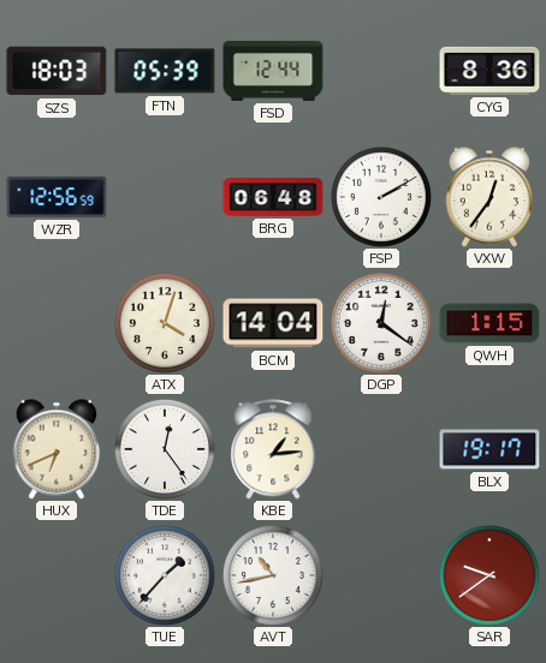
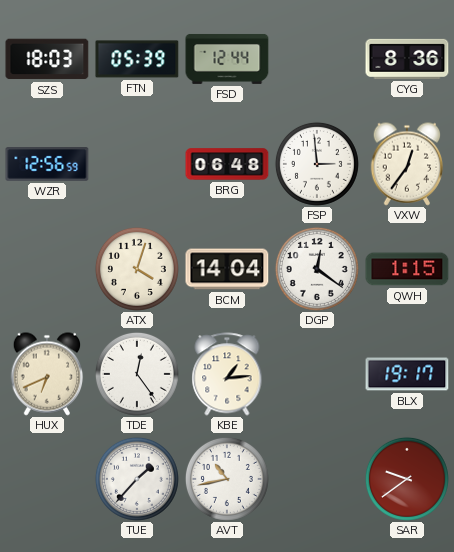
FSP: 2:10 -> 2:59 (317, 164)
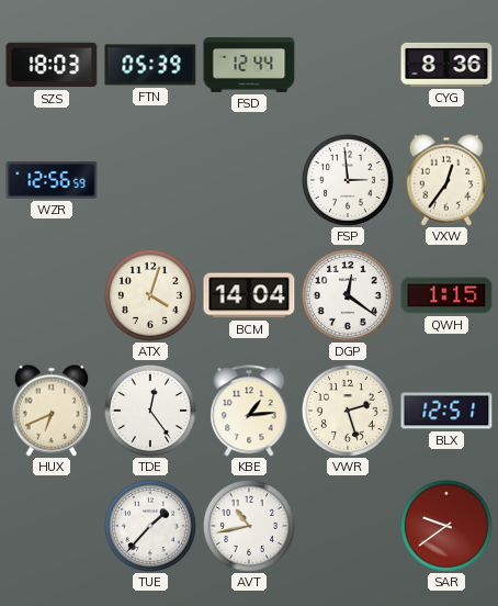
BRG: 06:48 -> none (227, 164)
VWR: none -> 2:27 (348, 411)
BLX: 19:17 -> 12:51 (446, 411)
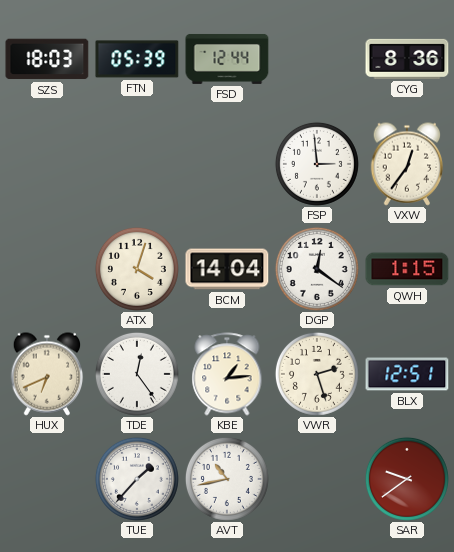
WZR: 12:56 -> none (52, 180)
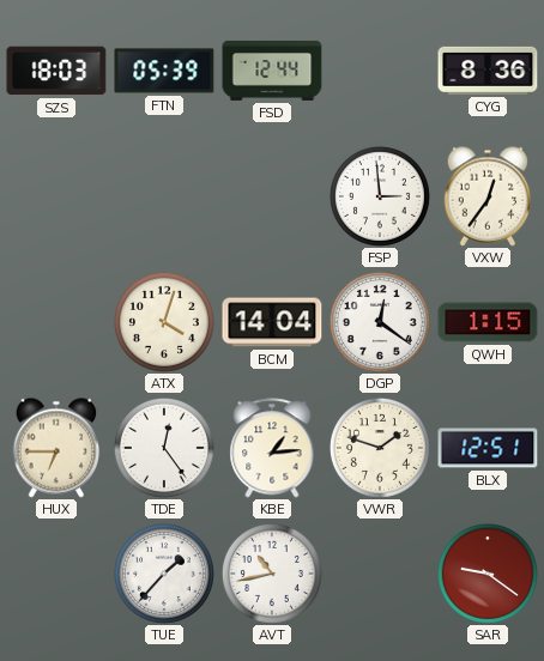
HUX: 6:41 -> 6:45 (56, 448)
VWR: 2:27 -> 1:48 (380, 448)
SAR: 9:39 -> 9:21 (488, 574)
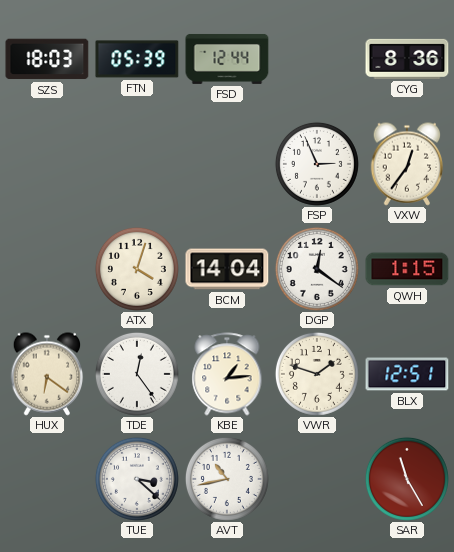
FSP: 2:59 -> 2:56 (317, 164)
HUX: 6:45 -> 6:21 (47, 374)
TUE: 1:37 -> 3:22 (137, 479)
SAR: 9:21 -> 11:25 (407, 479)
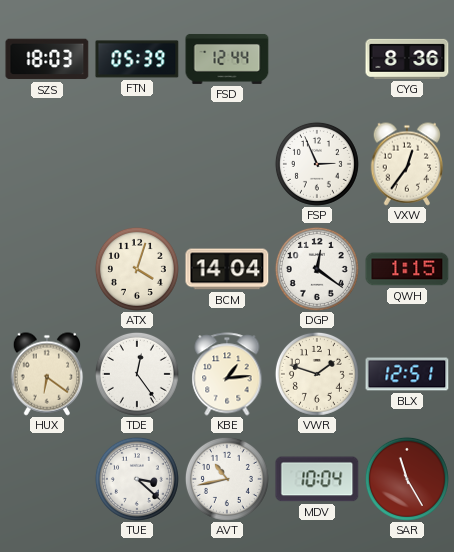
MDV: none -> 10:04 (317, 479)
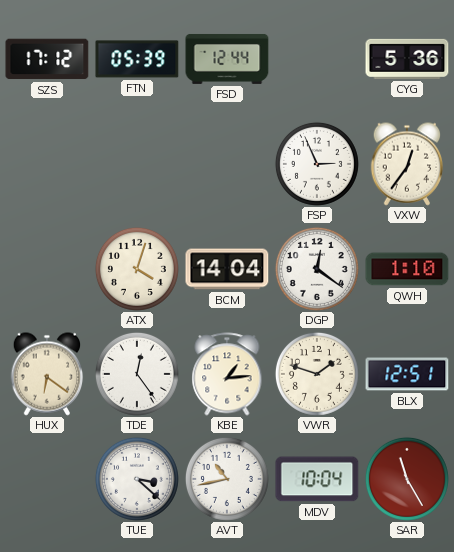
SZS: 18:03 -> 17:12 (47, 59)
CYG: 8:36 -> 5:36 (407, 59)
QWH: 1:15 -> 1:10 (407, 269)
